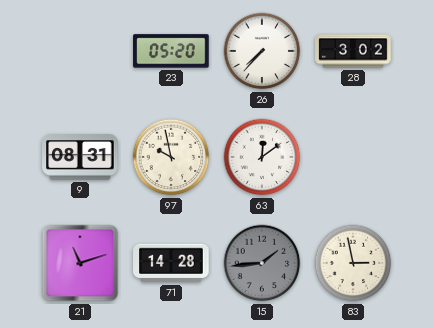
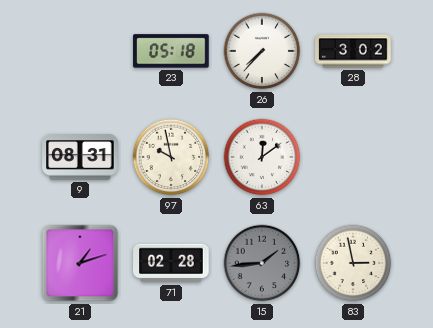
23: 05:20 -> 05:18 (171, 51)
21: 11:12 -> 1:12 (80, 263)
71: 14:28 -> 02:28 (171, 263)
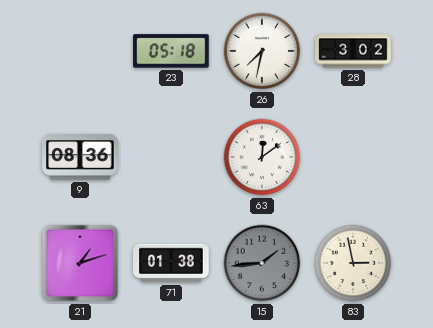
26: 7:37 -> 7:32 (262, 51)
9: 08:31 -> 08:36 (80, 157)
97: 9:58 -> none (171, 157)
71: 02:28 -> 01:38 (171, 263)
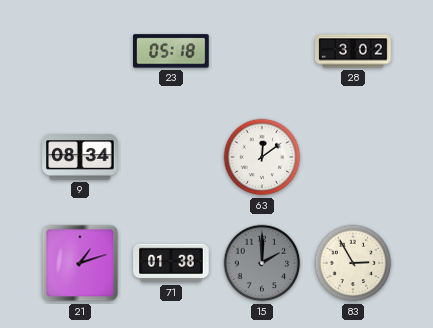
26: 7:32 -> none (262, 51)
9: 08:36 -> 08:34 (80, 157)
15: 1:44 -> 2:00 (262, 263)
83: 2:58 -> 2:55 (353, 263)
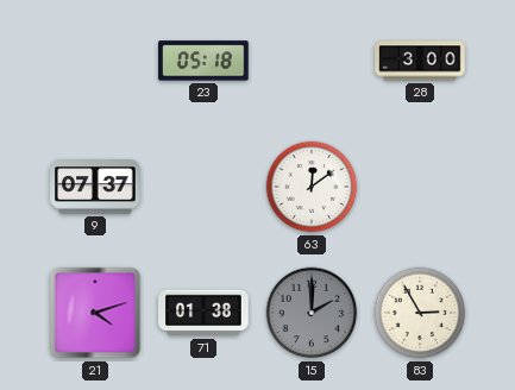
28: 3:02 -> 3:00 (420, 61)
9: 08:34 -> 07:37 (95, 187)
21: 1:12 -> 4:12 (95, 313)
